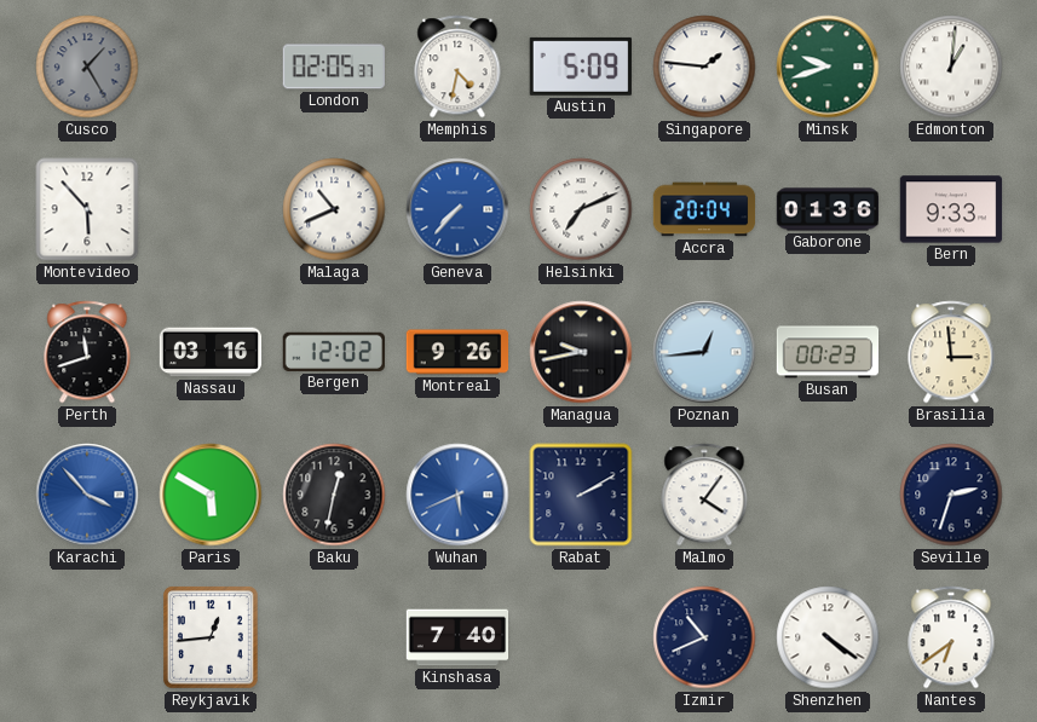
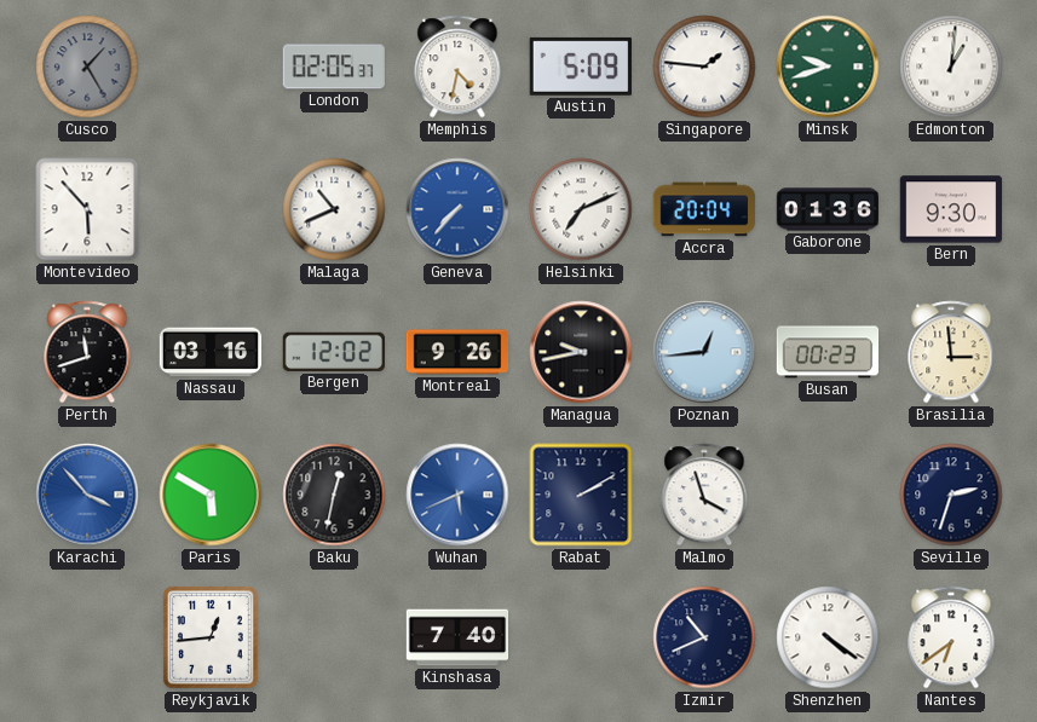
Bern: 9:33 -> 9:30 (951, 209)
Malmo: 4:06 -> 3:57 (704, 495)
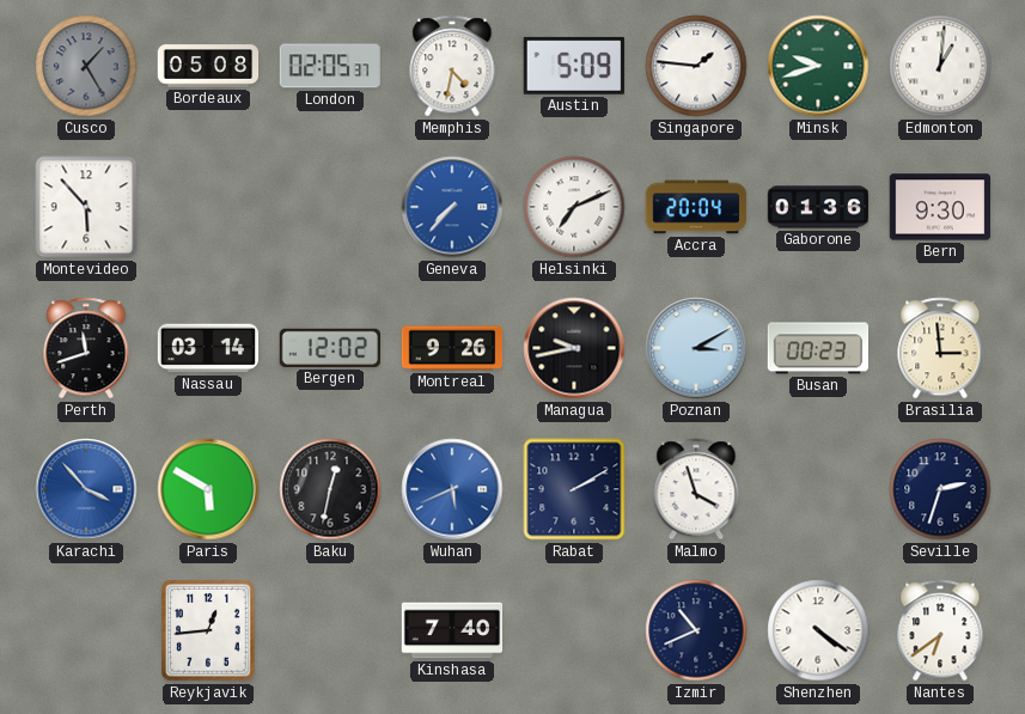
Bordeaux: none -> 05:08 (208, 66)
Malaga: 10:41 -> none (334, 209)
Nassau: 03:16 -> 03:14 (208, 348)
Poznan: 12:44 -> 3:10 (696, 348)
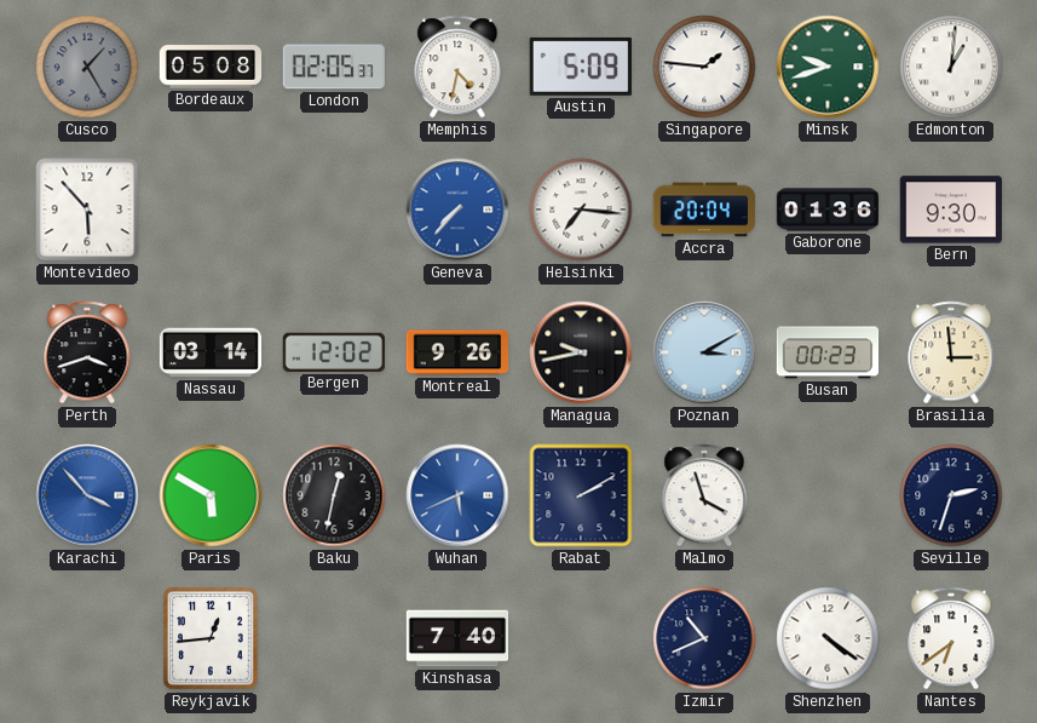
Helsinki: 7:11 -> 7:16 (581, 210)
Perth: 11:42 -> 3:42 (87, 352)
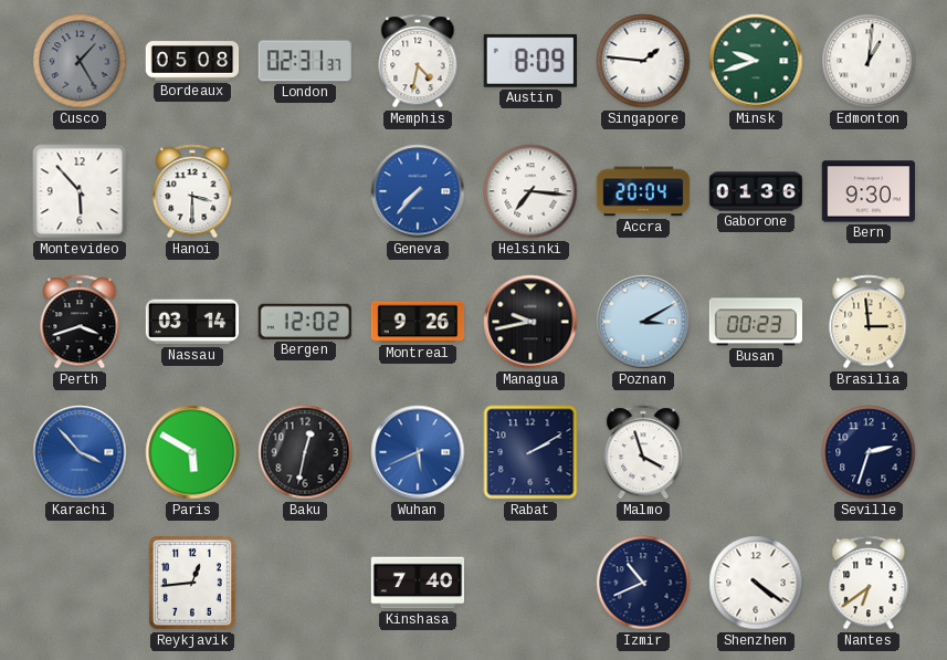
London: 02:05 -> 02:31 (305, 61)
Austin: 5:09 -> 8:09 (530, 61)
Hanoi: none -> 3:30 (192, 191)
